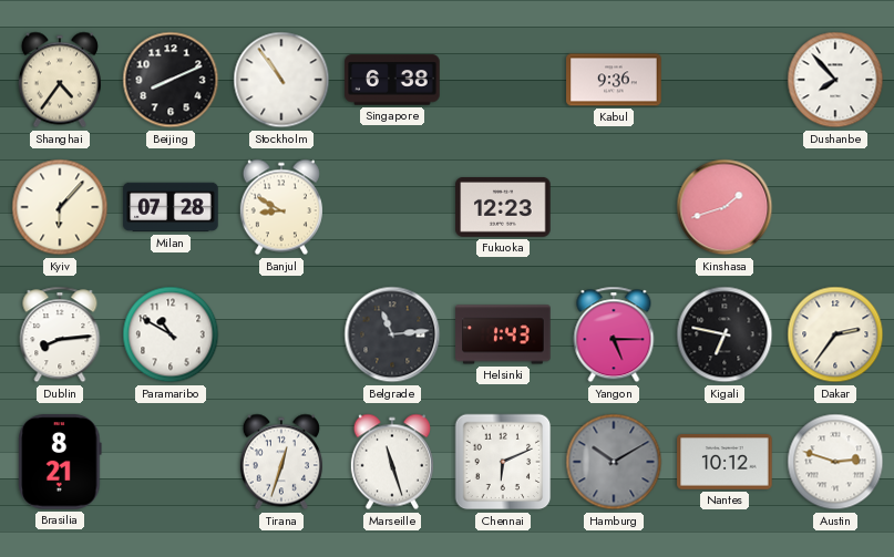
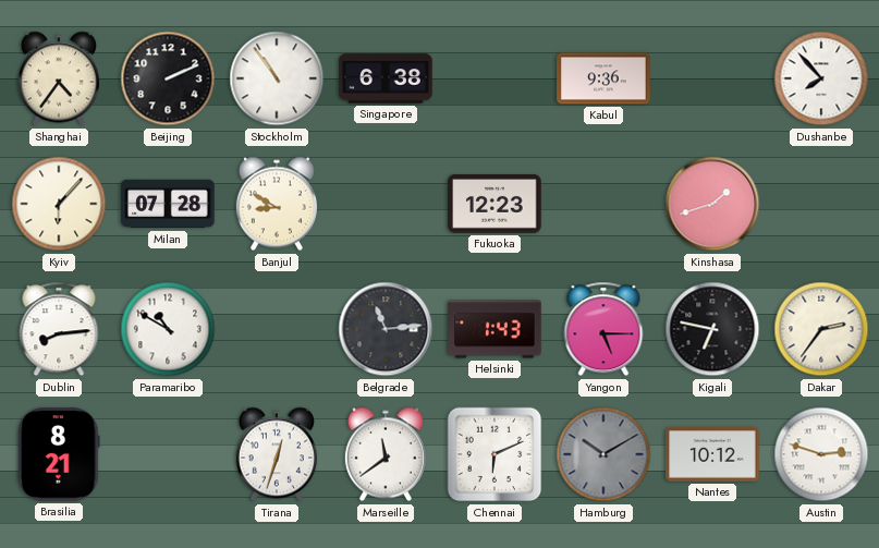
Beijing: 8:11 -> 2:11 (168, 78)
Marseille: 11:27 -> 11:39 (386, 454)
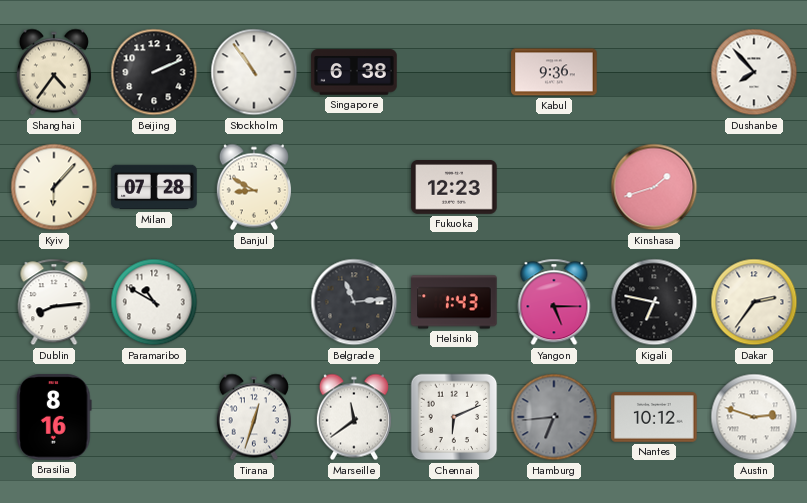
Brasilia: 8:21 -> 8:16 (54, 417)
Hamburg: 10:10 -> 6:44 (554, 417)
